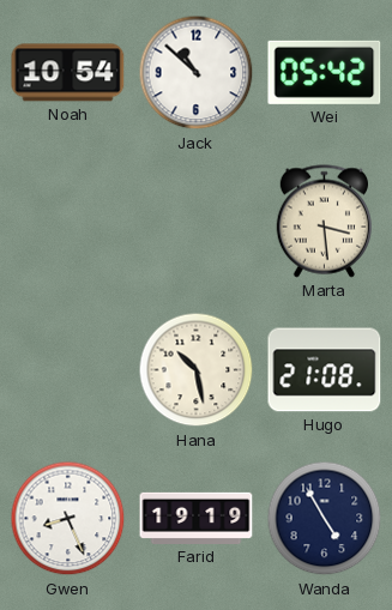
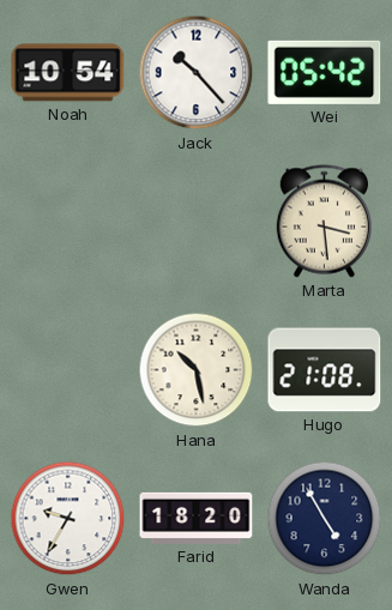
Jack: 10:52 -> 10:23 (197, 73)
Gwen: 8:26 -> 9:35 (68, 519)
Farid: 19:19 -> 18:20 (197, 518)
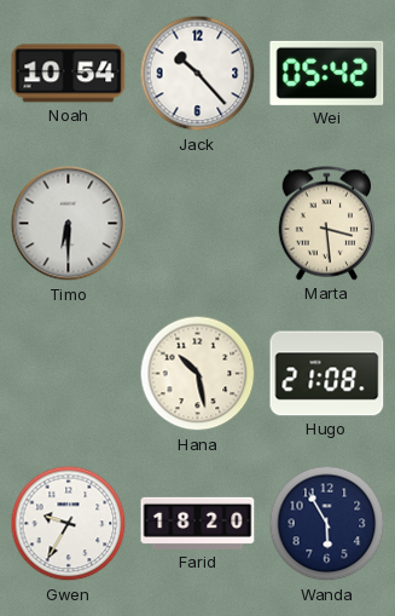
Timo: none -> 6:30 (69, 224)
Wanda: 4:55 -> 5:55 (327, 524)
